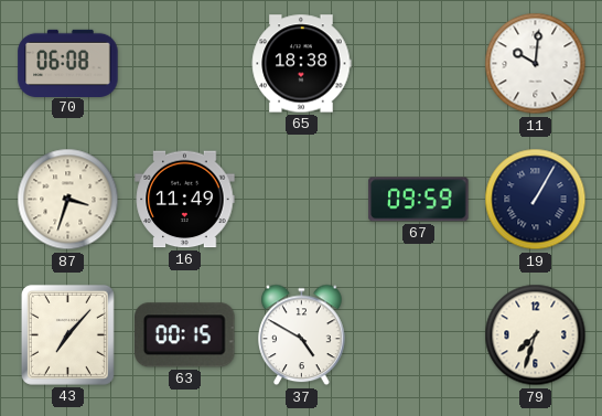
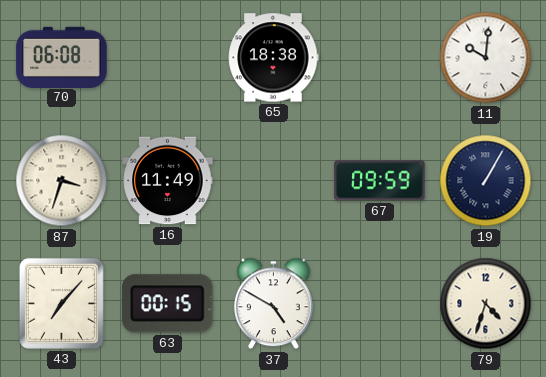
79: 7:33 -> 4:33 (486, 304)
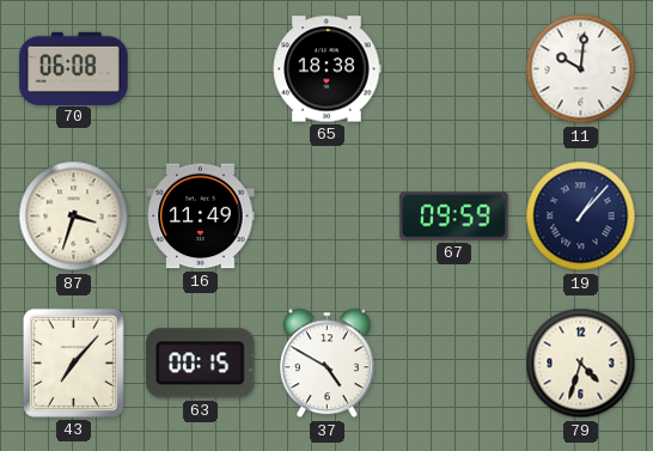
19: 1:05 -> 1:07 (581, 217)
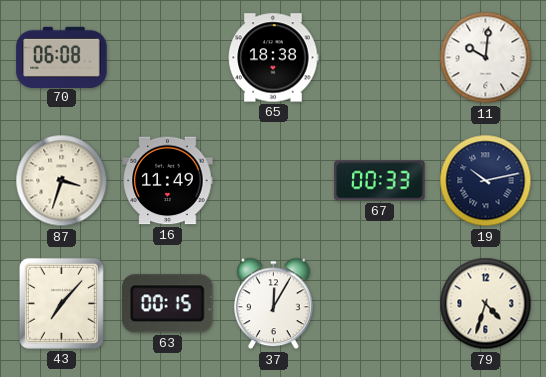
67: 09:59 -> 00:33 (380, 181)
19: 1:07 -> 10:13 (486, 181)
37: 4:50 -> 12:05 (274, 304)
